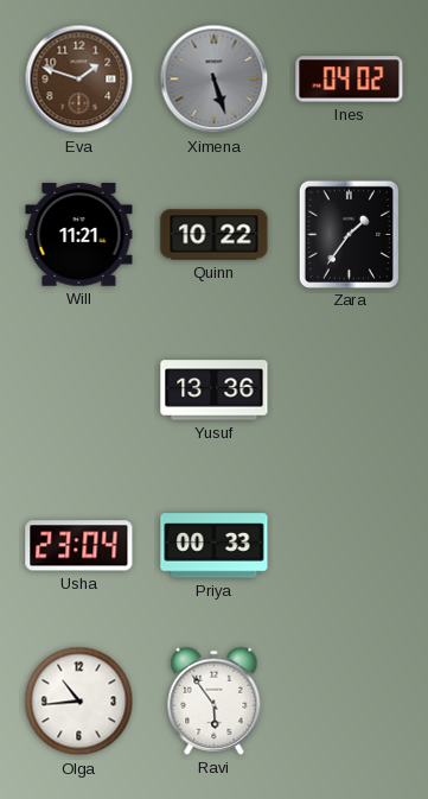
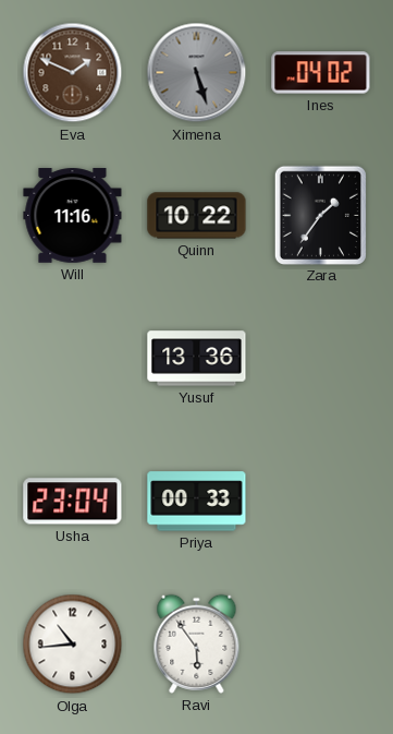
Eva: 1:48 -> 1:49 (73, 73)
Will: 11:21 -> 11:16 (73, 216)
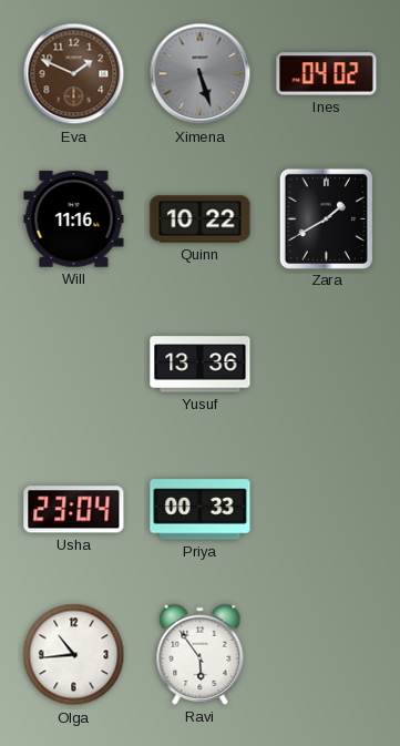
Zara: 1:36 -> 1:40 (326, 218)
